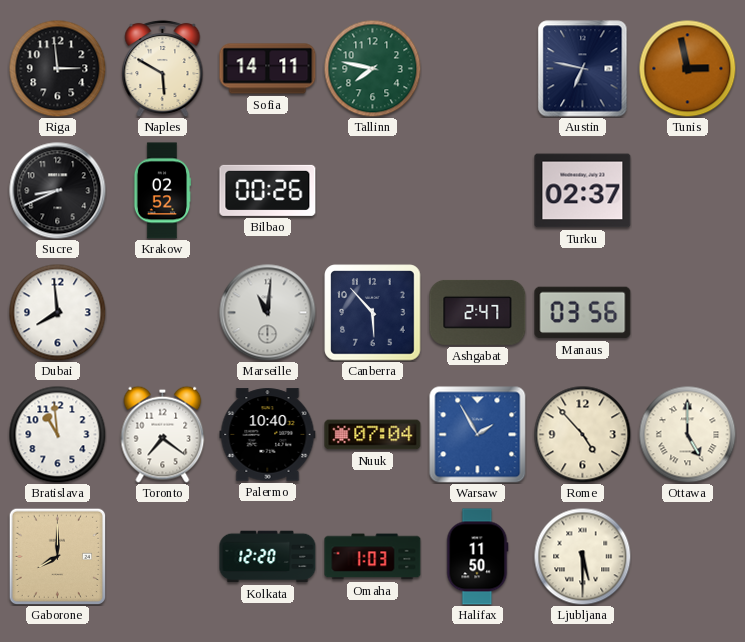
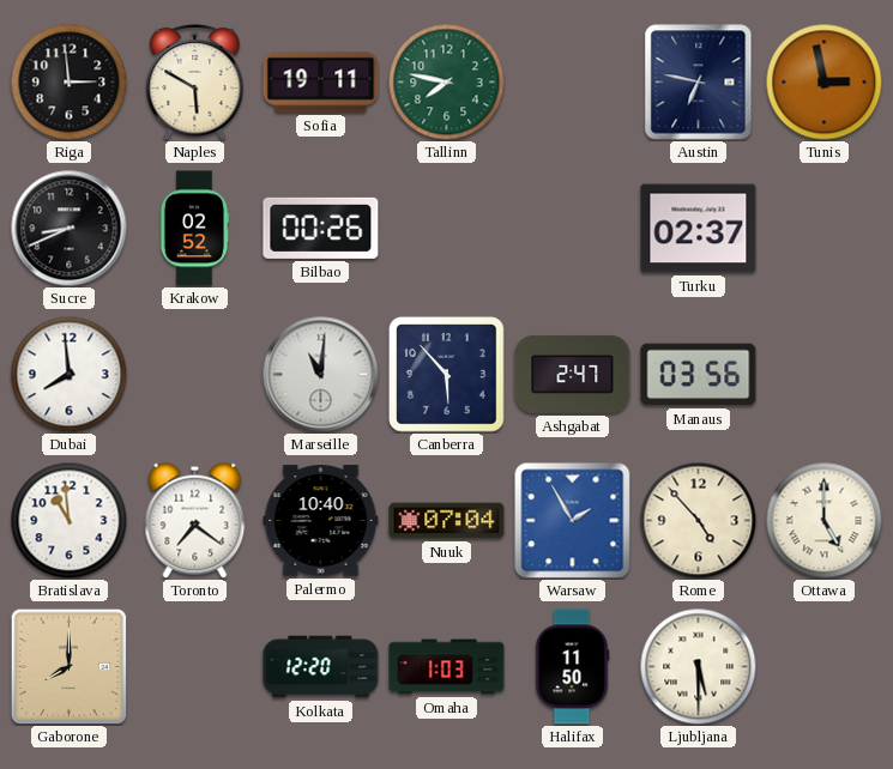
Sofia: 14:11 -> 19:11 (321, 83)
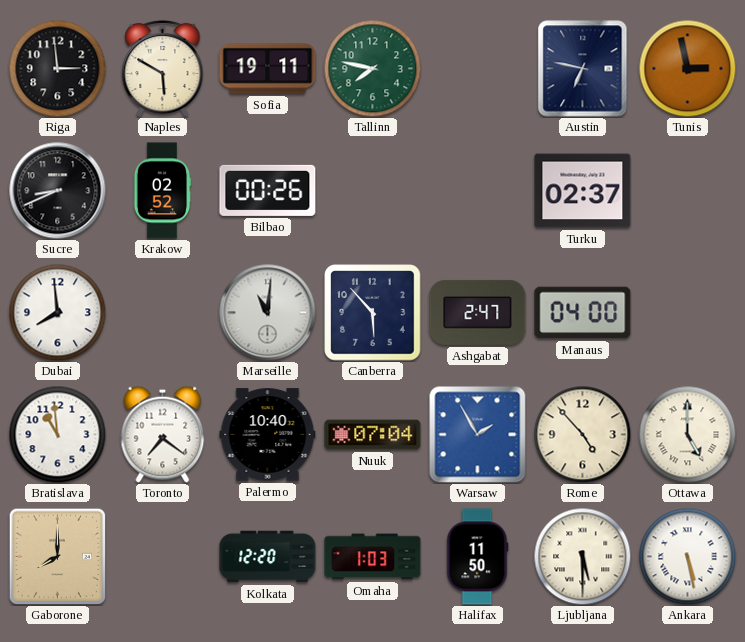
Manaus: 03:56 -> 04:00 (583, 313)
Ankara: none -> 5:28 (687, 556)
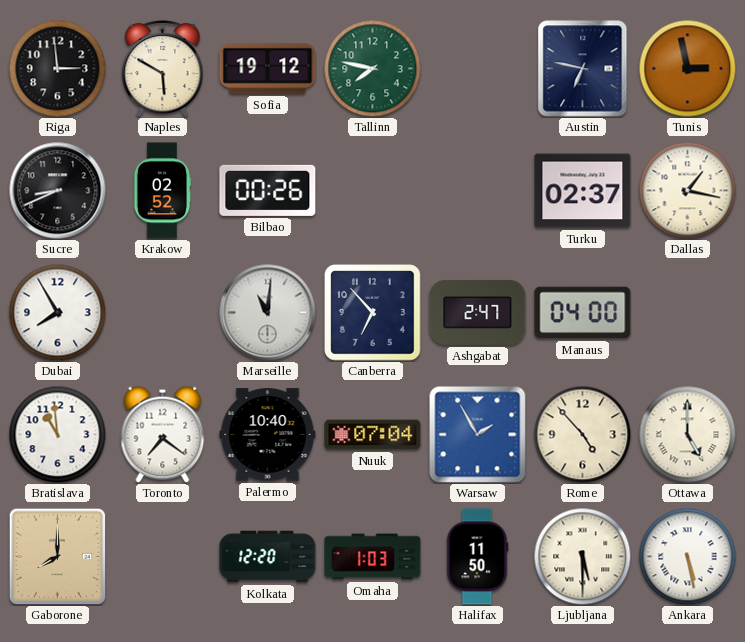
Sofia: 19:11 -> 19:12 (268, 69)
Dallas: none -> 1:17 (687, 190)
Dubai: 7:59 -> 7:55 (57, 312)
Canberra: 5:53 -> 6:53 (373, 313)
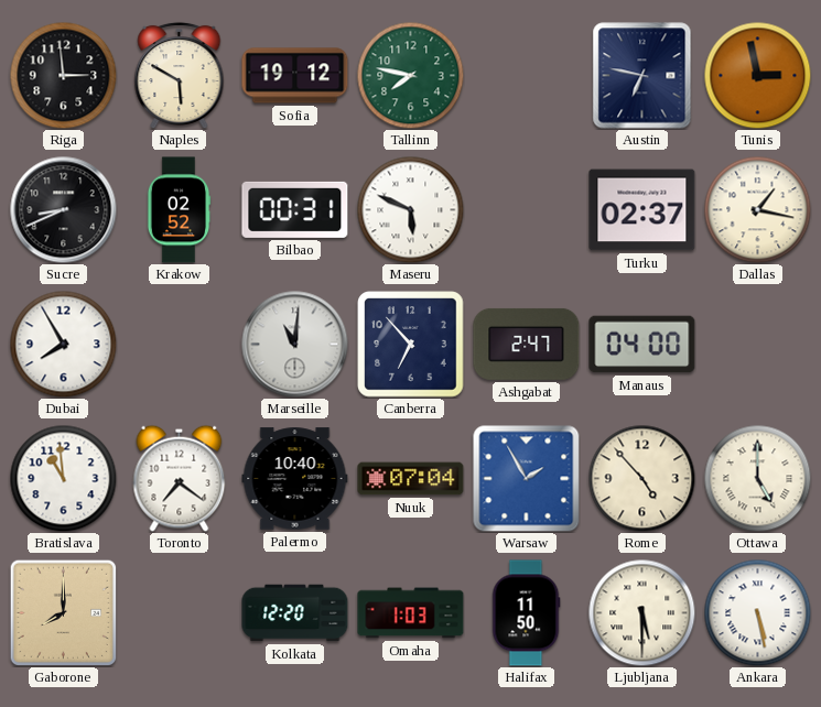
Bilbao: 00:26 -> 00:31 (295, 209)
Maseru: none -> 5:49 (410, 209)
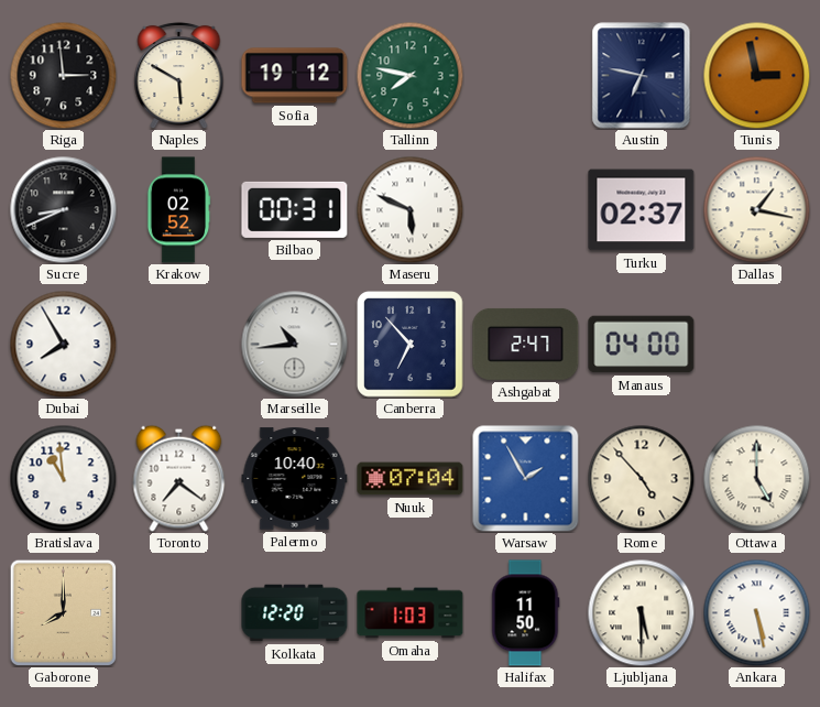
Marseille: 11:01 -> 10:44 (295, 345)
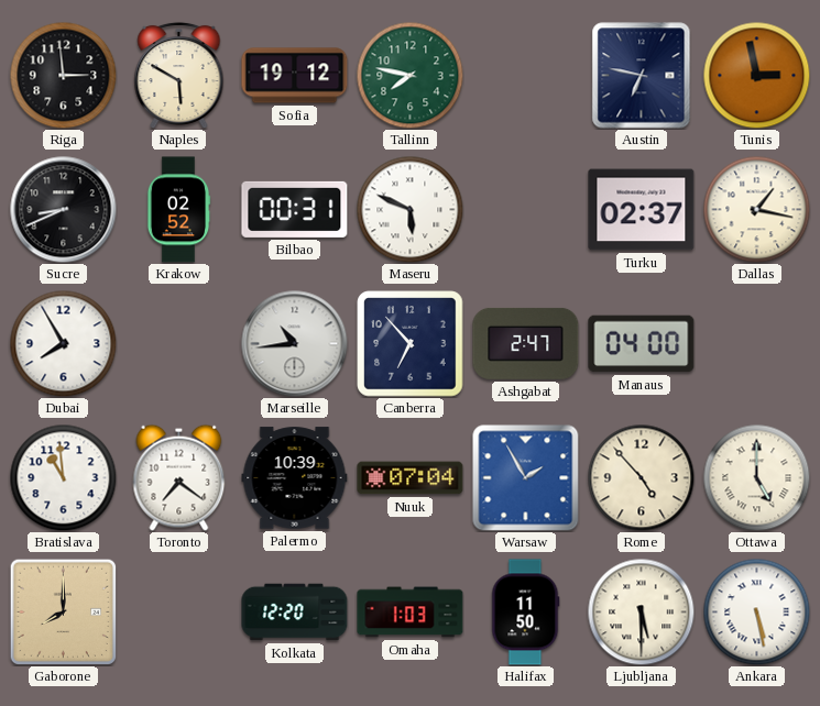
Palermo: 10:40 -> 10:39 (295, 478)
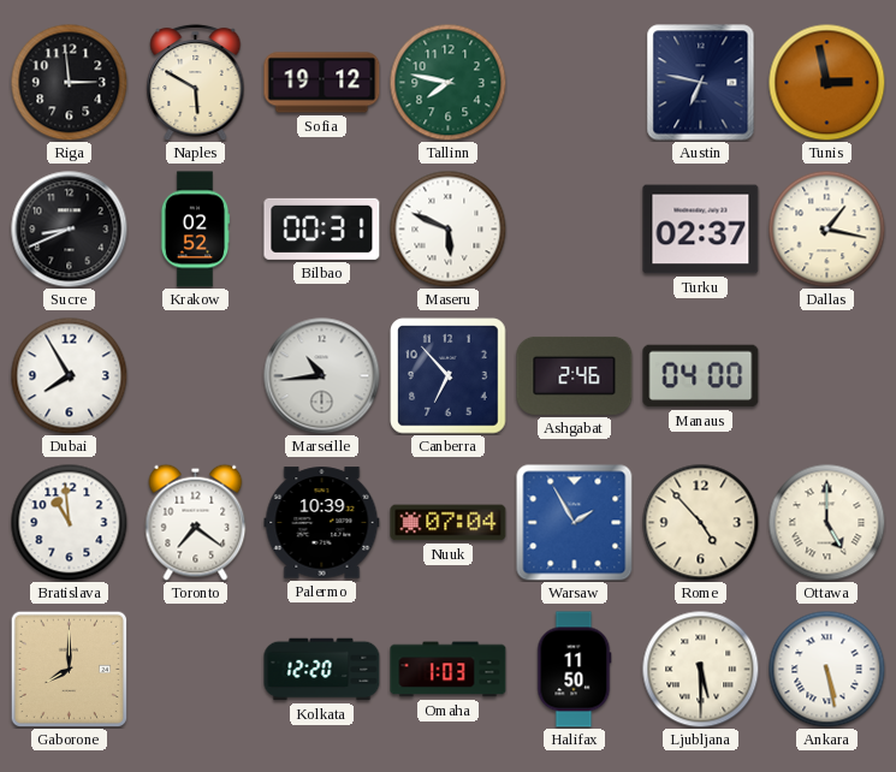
Ashgabat: 2:47 -> 2:46 (575, 375)
